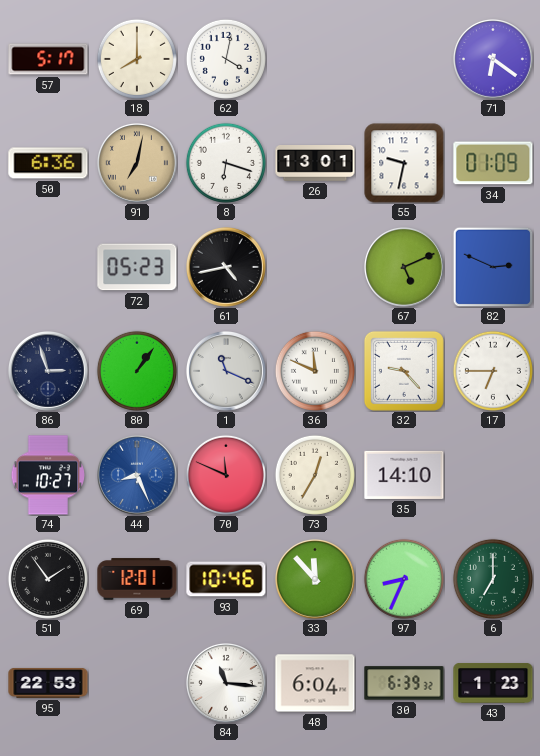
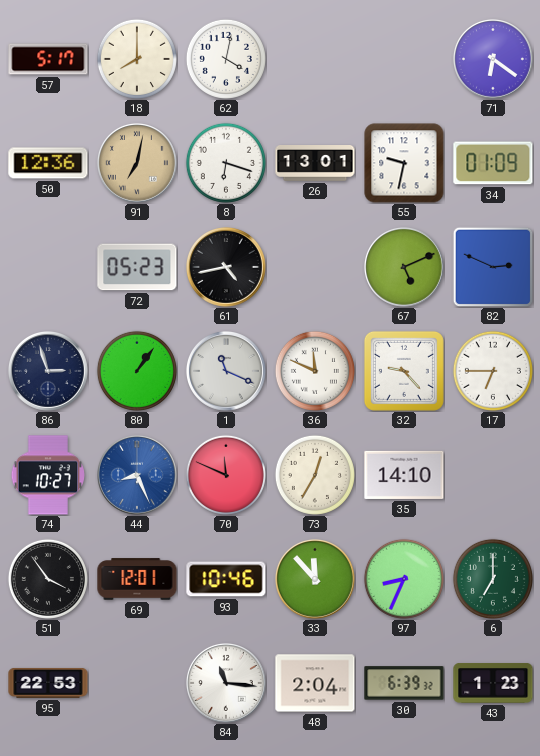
50: 6:36 -> 12:36 (48, 163)
51: 1:54 -> 3:54 (48, 579)
48: 6:04 -> 2:04 (315, 683)
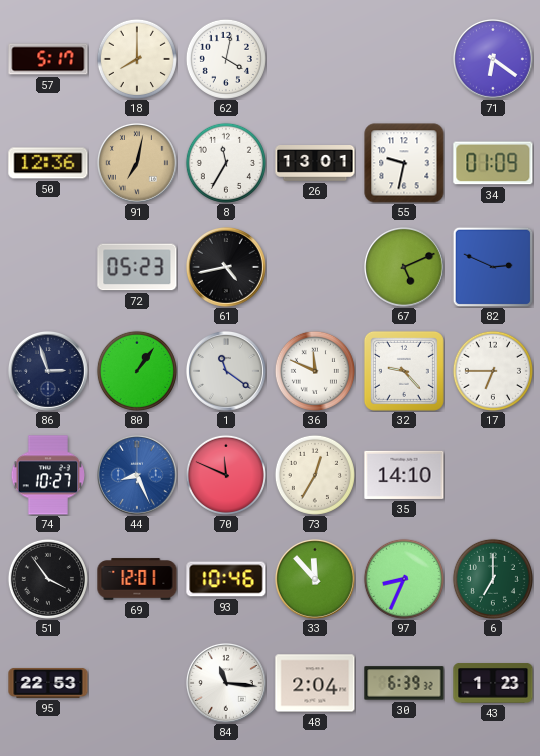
8: 6:18 -> 11:35 (226, 163)
1: 11:19 -> 11:21 (227, 372)
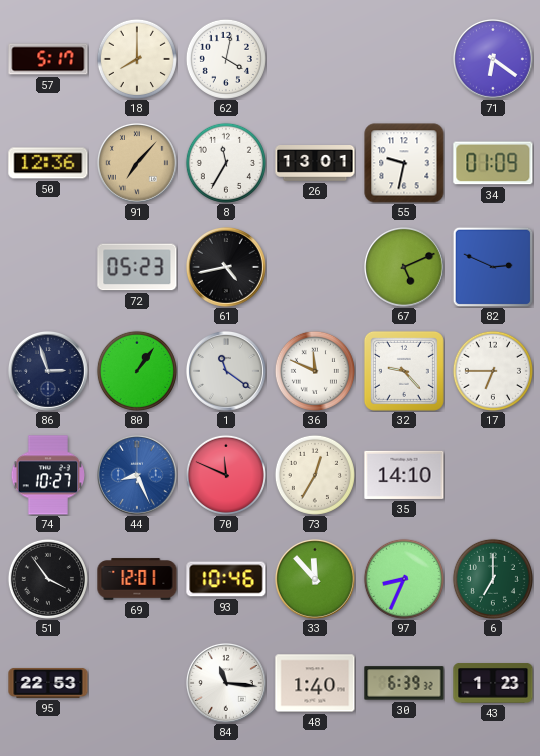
91: 7:02 -> 7:07 (138, 164)
48: 2:04 -> 1:40 (315, 683)
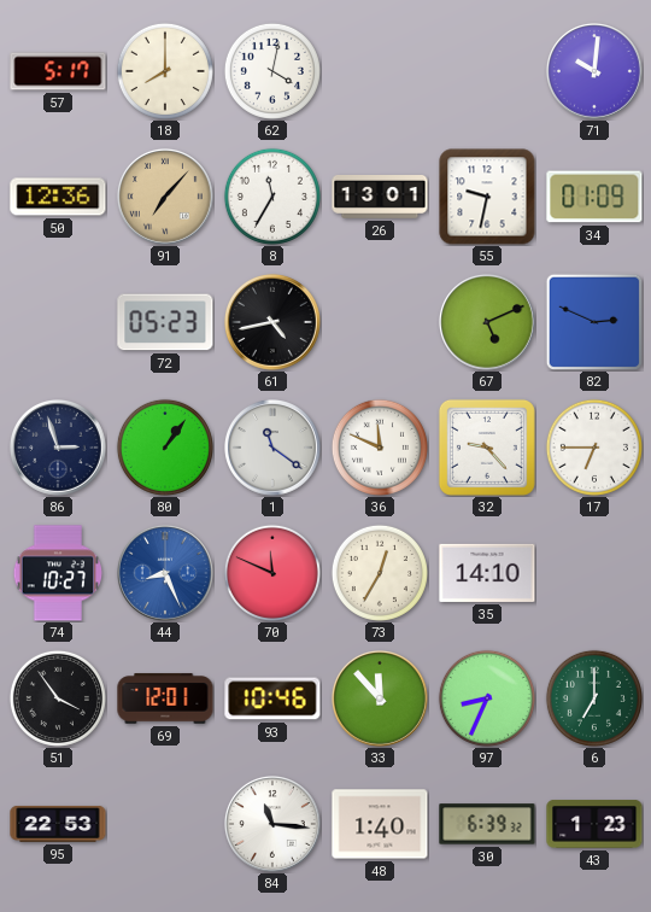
71: 6:21 -> 10:01 (596, 72)
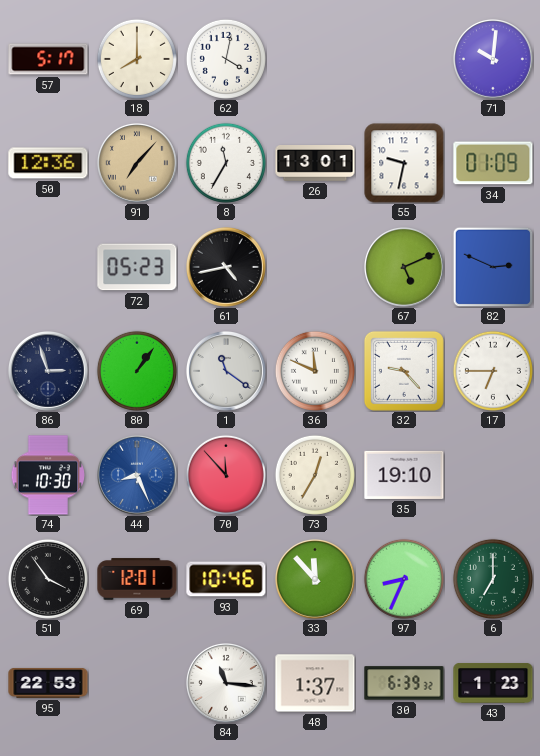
74: 10:27 -> 10:30 (48, 475)
70: 11:49 -> 11:53 (226, 475)
35: 14:10 -> 19:10 (404, 475)
48: 1:40 -> 1:37 (315, 683)
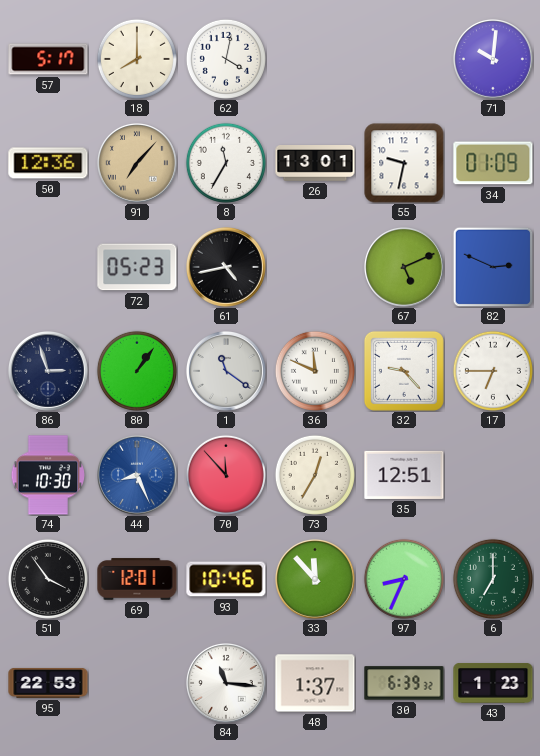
35: 19:10 -> 12:51 (404, 475)
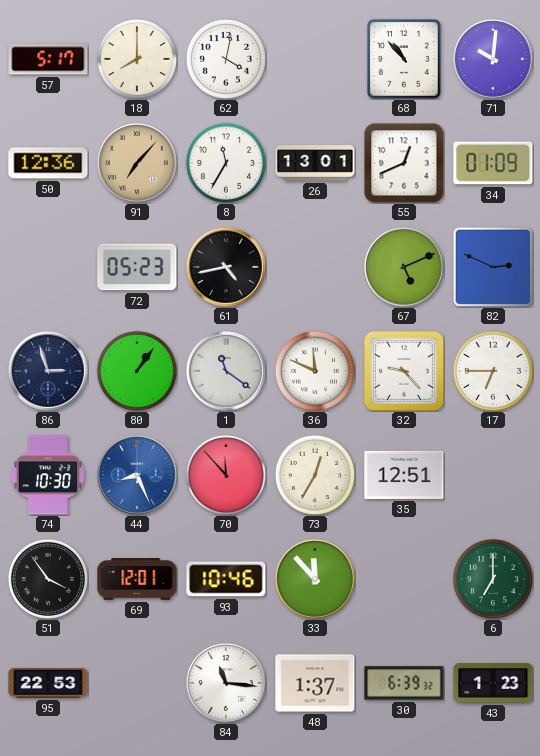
68: none -> 10:53 (404, 59)
55: 9:32 -> 12:41 (404, 163)
97: 8:34 -> none (404, 579)
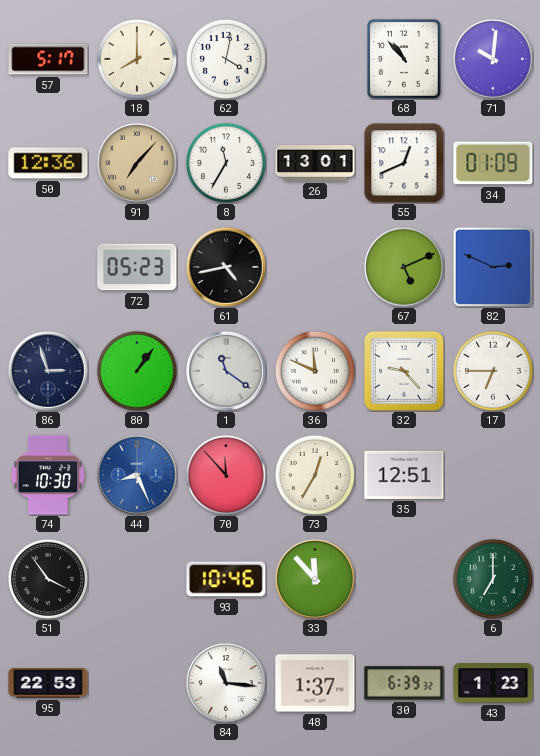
69: 12:01 -> none (137, 579)
